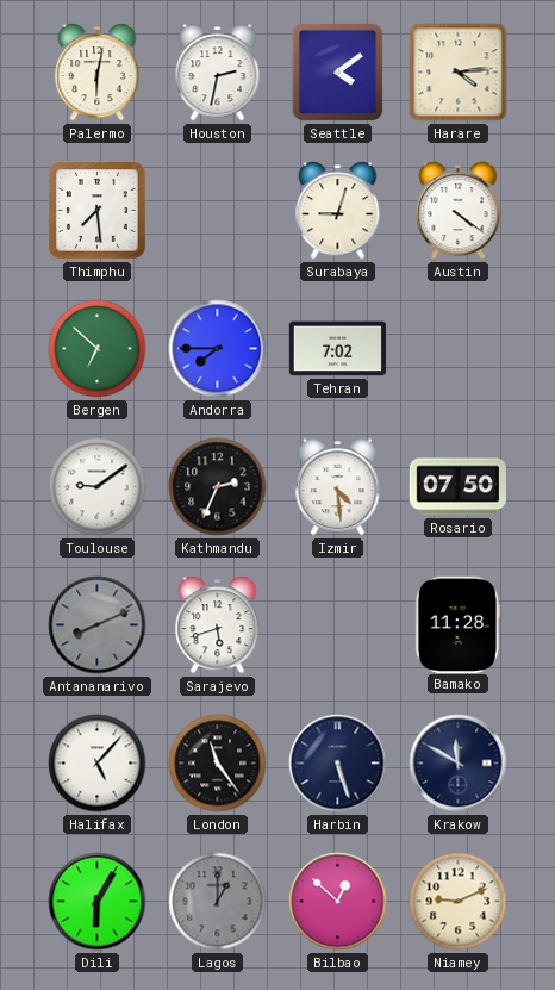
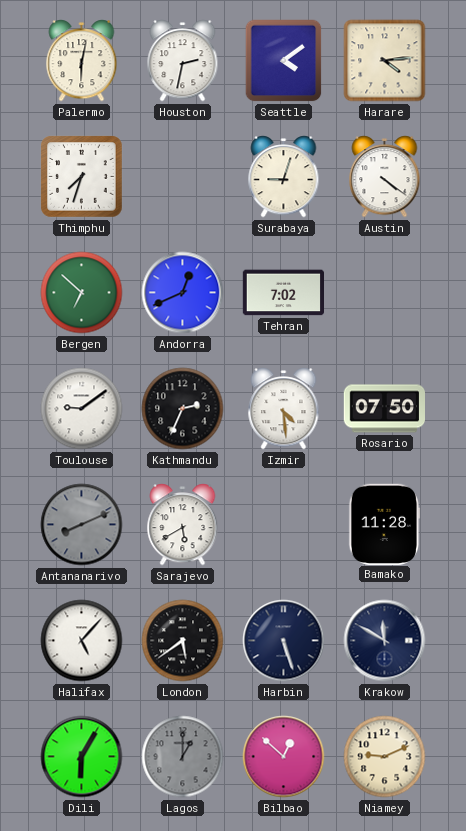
Thimphu: 7:29 -> 7:33 (82, 177)
Andorra: 7:45 -> 12:41 (183, 293)
Sarajevo: 5:42 -> 5:40 (183, 525)
London: 11:24 -> 5:39 (183, 641)
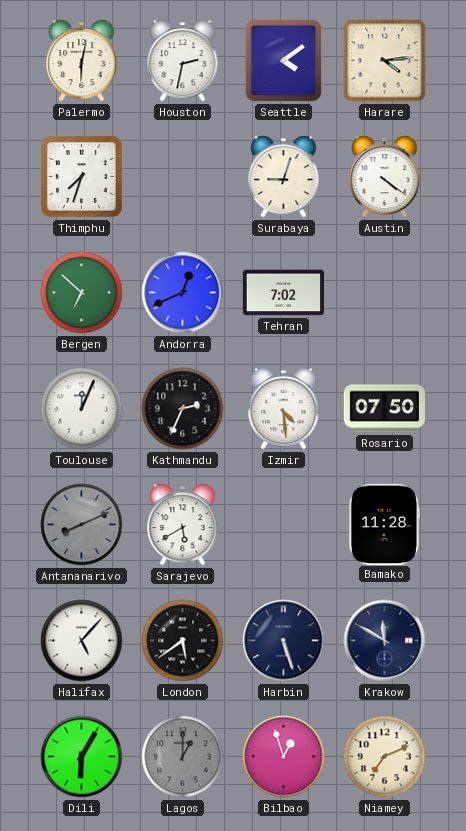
Toulouse: 9:09 -> 12:04 (82, 409)
Bilbao: 12:52 -> 12:57 (284, 757)
Niamey: 9:11 -> 7:11 (385, 757)
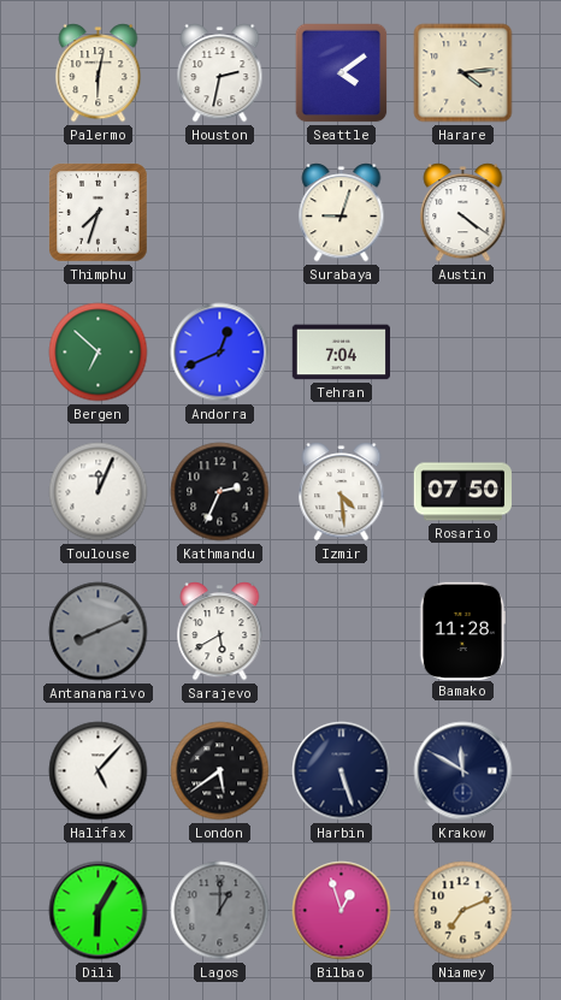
Tehran: 7:02 -> 7:04 (341, 353)
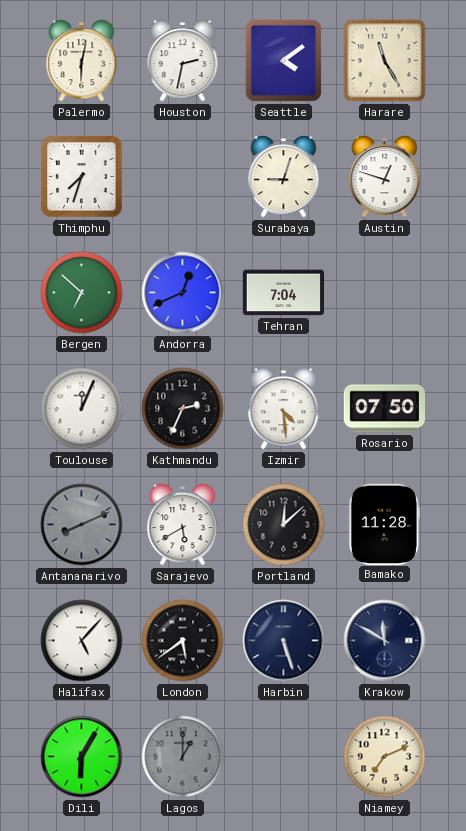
Harare: 4:14 -> 11:25 (385, 61)
Austin: 4:21 -> 12:48 (385, 177)
Portland: none -> 12:08 (284, 525)
Bilbao: 12:57 -> none (342, 911)
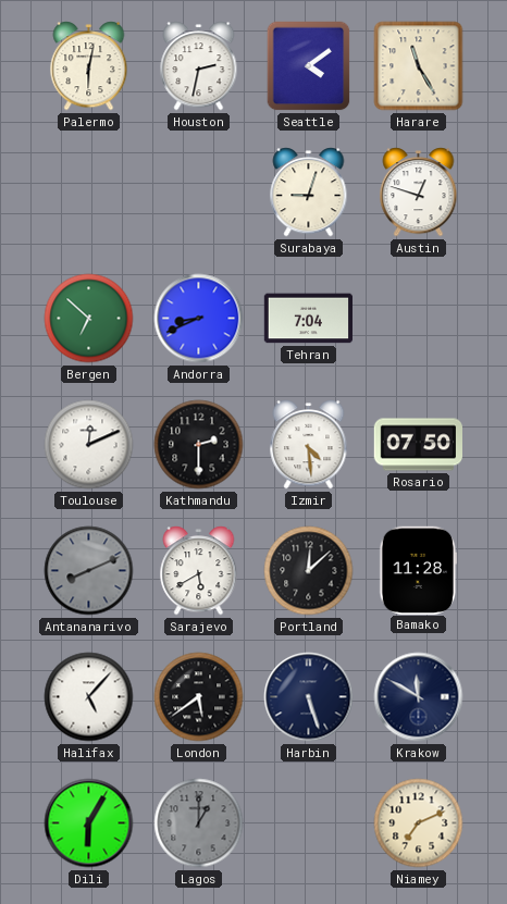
Thimphu: 7:33 -> none (82, 177)
Andorra: 12:41 -> 8:41 (199, 319)
Toulouse: 12:04 -> 12:11 (89, 445)
Kathmandu: 2:34 -> 2:30 (199, 445)
